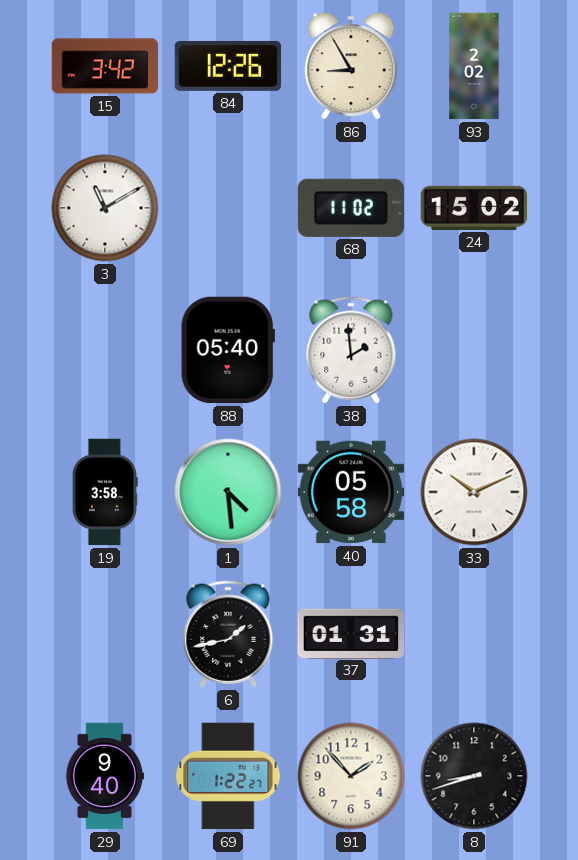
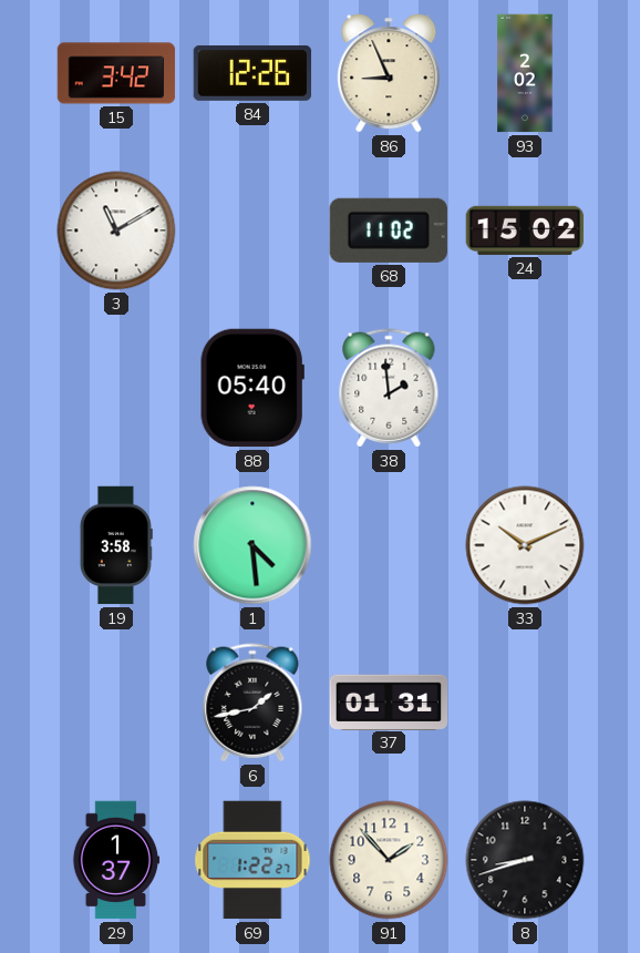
86: 8:55 -> 8:56 (389, 73)
40: 05:58 -> none (351, 492)
29: 9:40 -> 1:37 (116, 860)
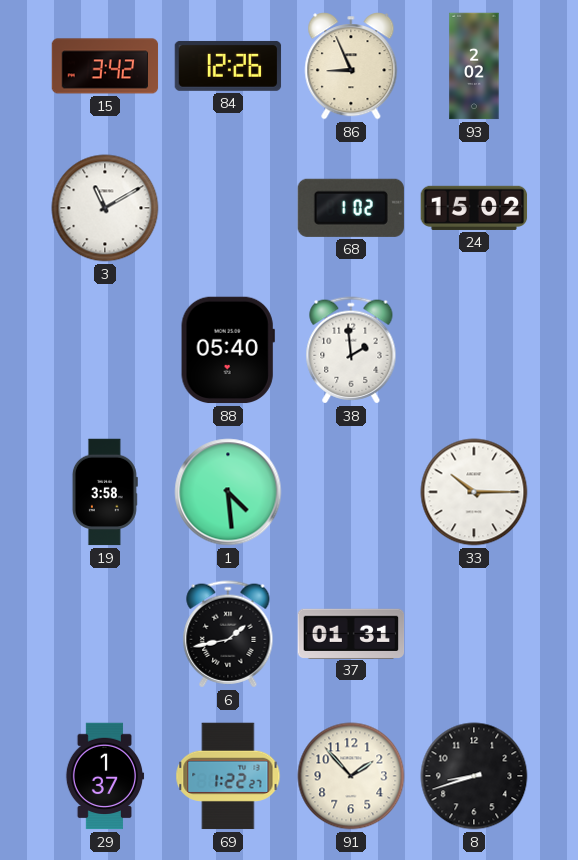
68: 11:02 -> 1:02 (351, 208)
33: 10:11 -> 10:15 (474, 492)
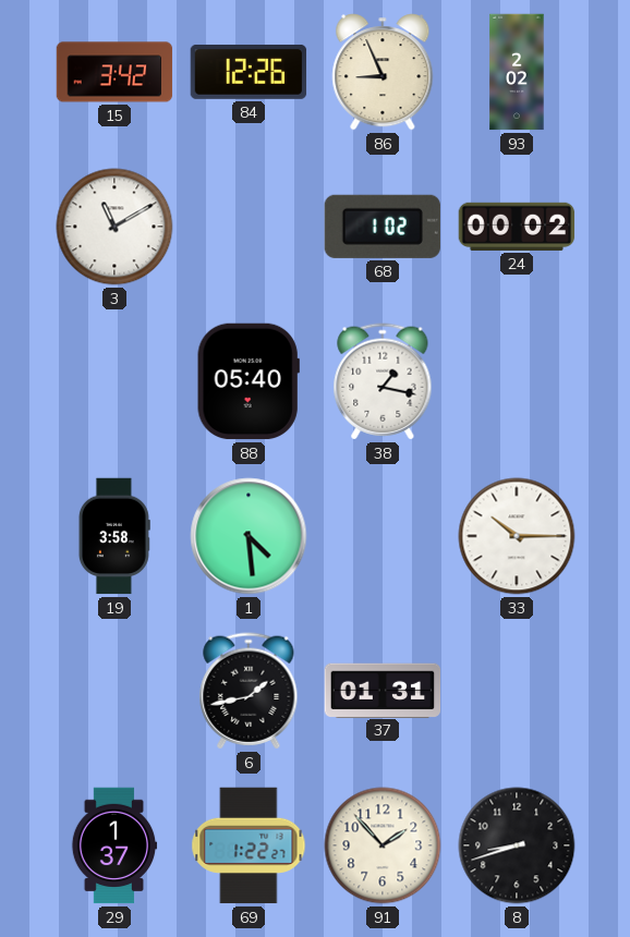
24: 15:02 -> 00:02 (517, 227)
38: 1:59 -> 1:17 (383, 381)
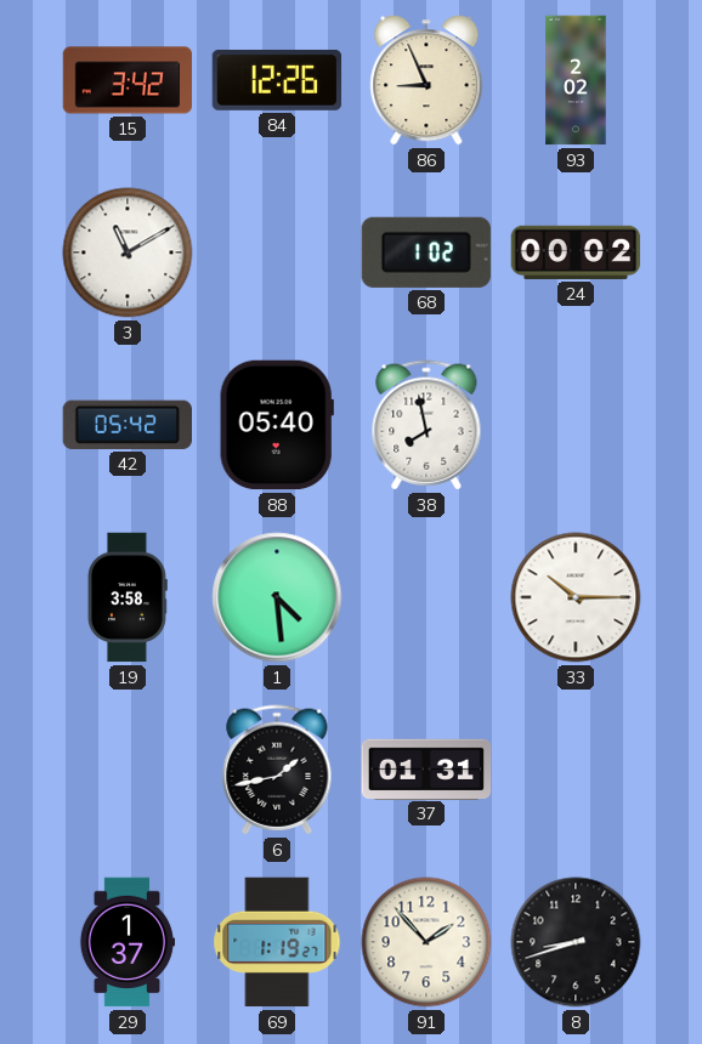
42: none -> 05:42 (126, 425)
38: 1:17 -> 7:58 (426, 425)
69: 1:22 -> 1:19 (277, 942)
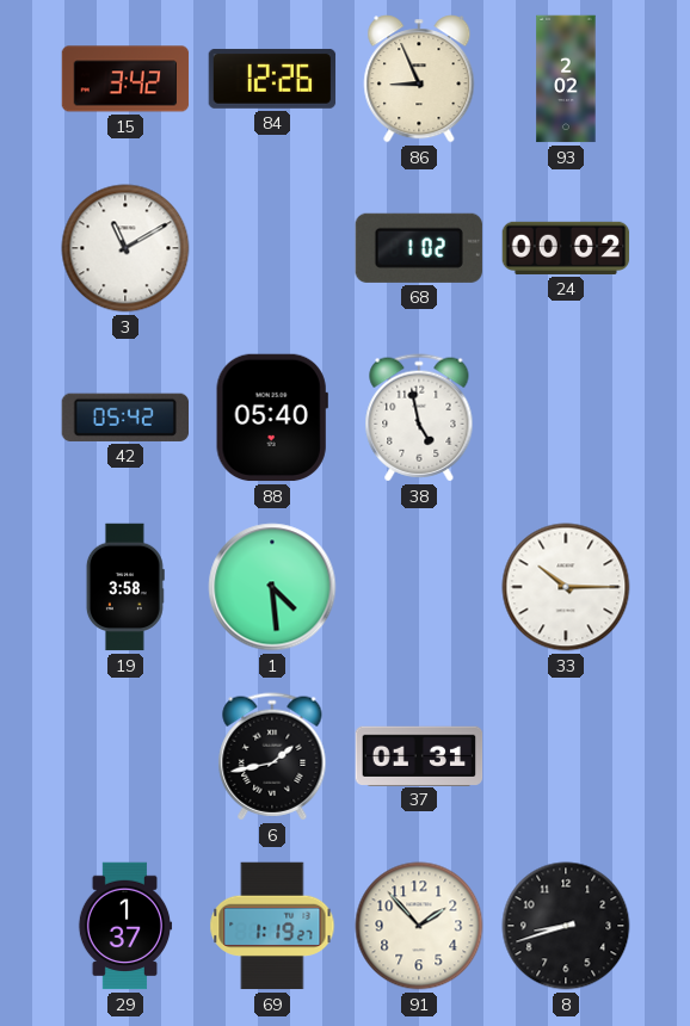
38: 7:58 -> 4:58 (419, 418)
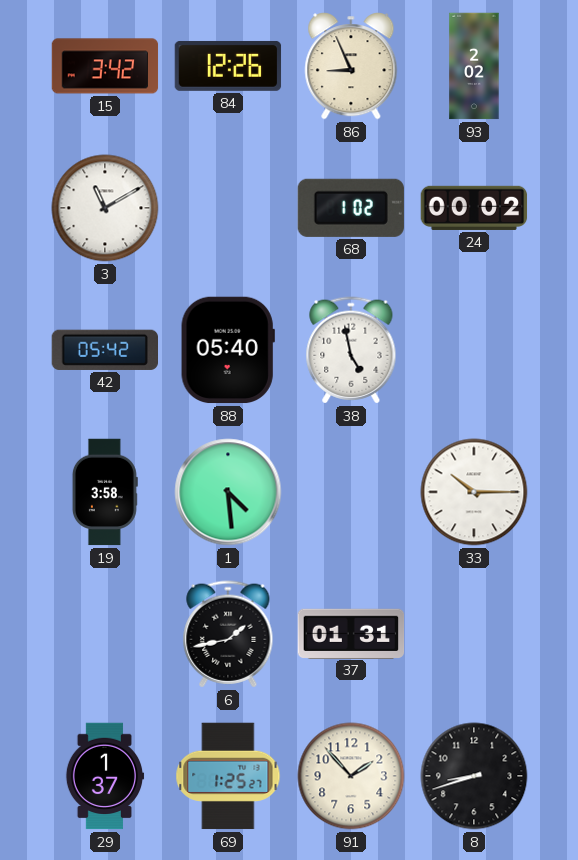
69: 1:19 -> 1:25 (228, 776)
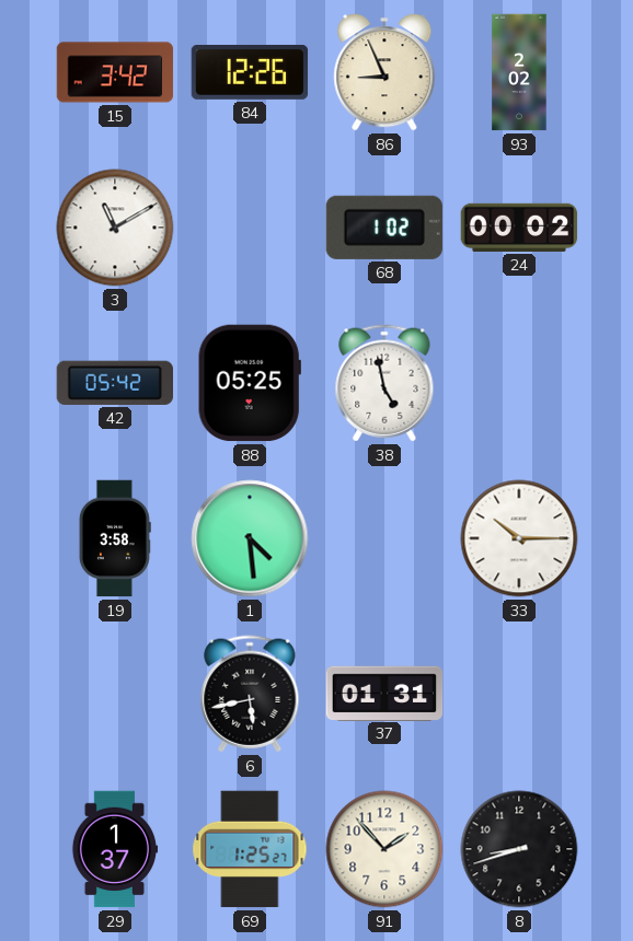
88: 05:40 -> 05:25 (250, 383)
6: 1:43 -> 5:43 (250, 694)
